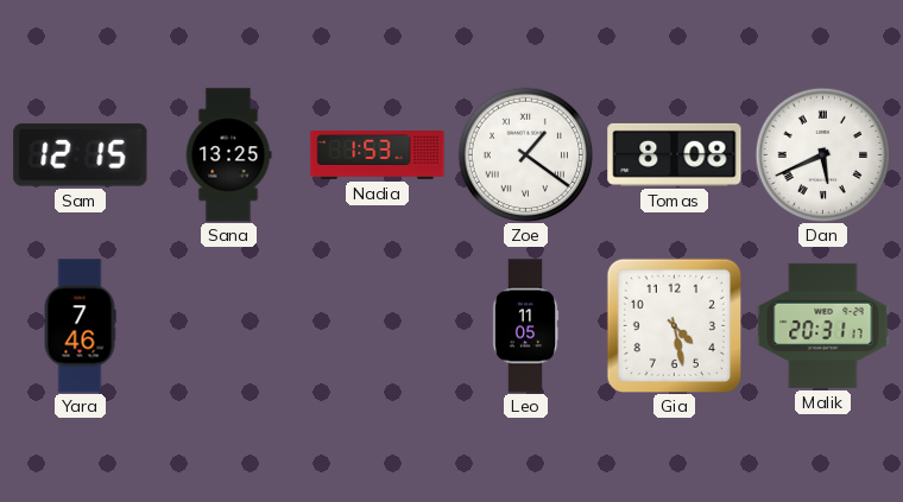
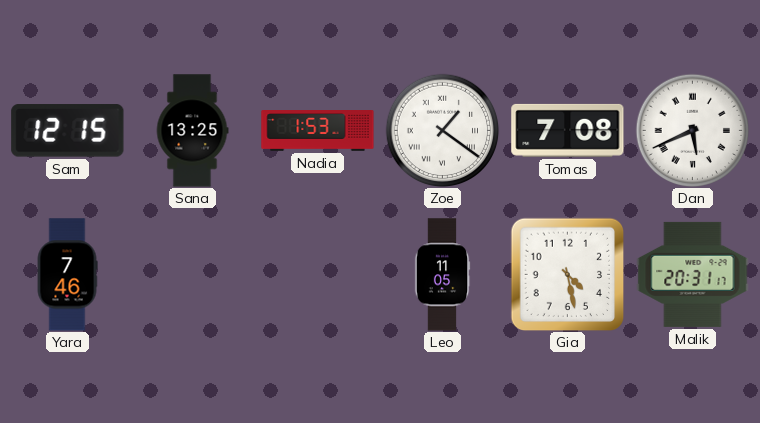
Tomas: 8:08 -> 7:08 (568, 130)
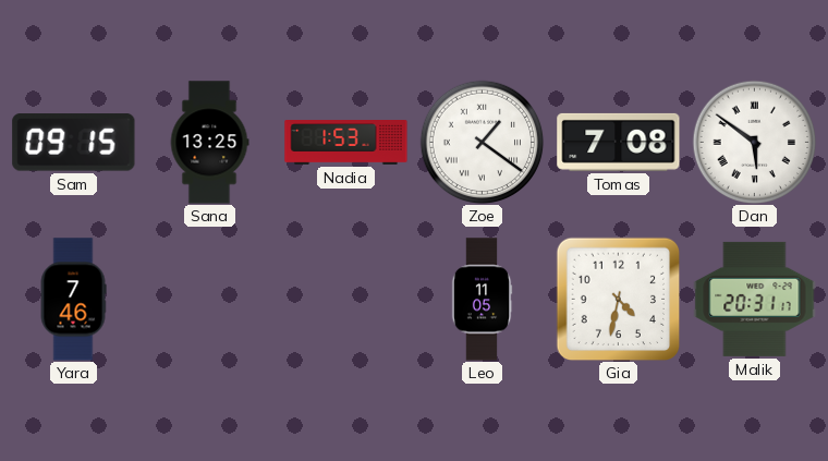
Sam: 12:15 -> 09:15 (74, 143)
Dan: 5:41 -> 5:51 (754, 142)
Gia: 4:28 -> 4:32 (618, 299)
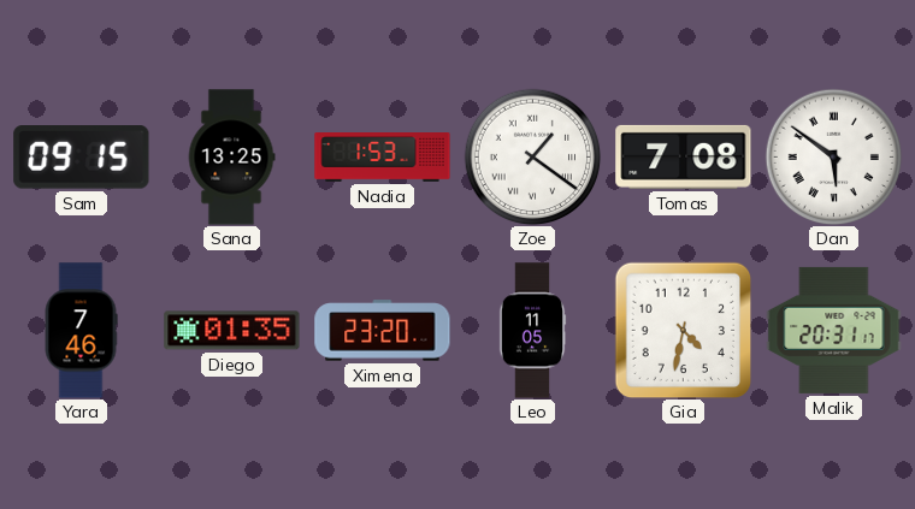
Diego: none -> 01:35 (232, 331)
Ximena: none -> 23:20 (383, 331)
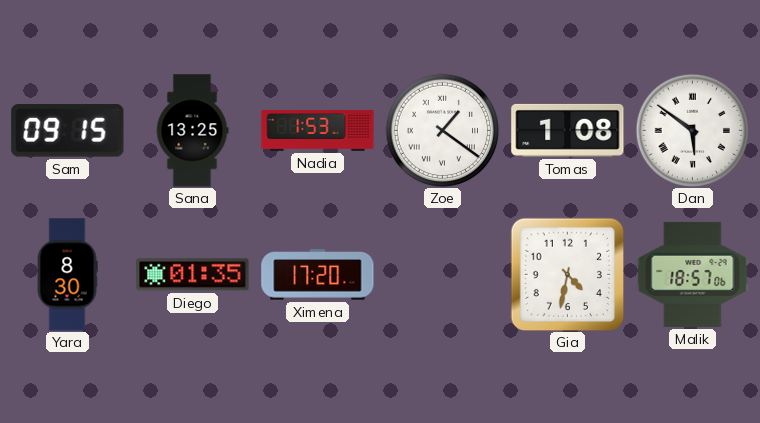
Tomas: 7:08 -> 1:08 (568, 130)
Yara: 7:46 -> 8:30 (67, 275)
Ximena: 23:20 -> 17:20 (318, 275)
Leo: 11:05 -> none (532, 331)
Malik: 20:31 -> 18:57 (693, 274)
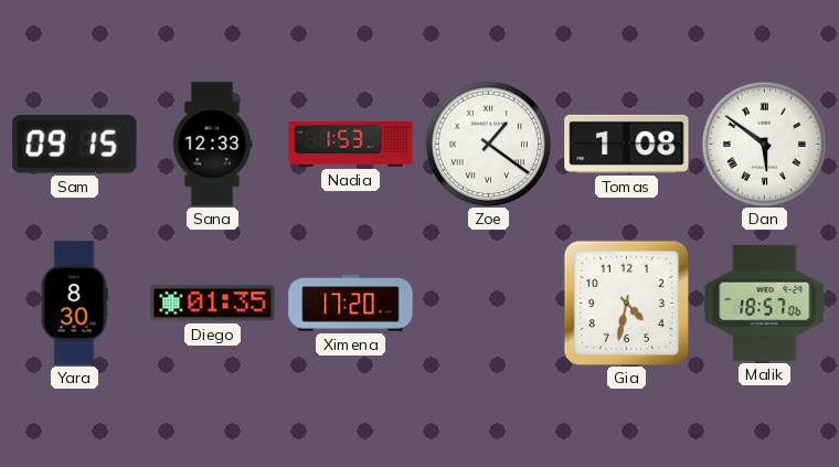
Sana: 13:25 -> 12:33 (212, 145)
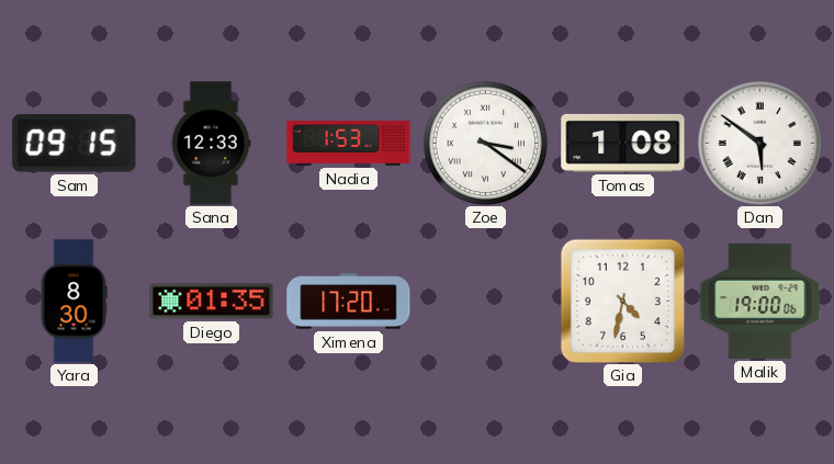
Zoe: 1:21 -> 3:21 (485, 143)
Malik: 18:57 -> 19:00 (760, 301)
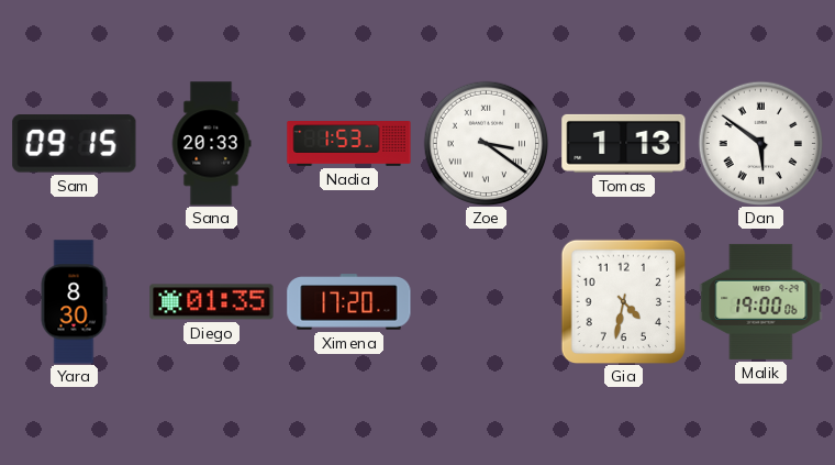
Sana: 12:33 -> 20:33 (211, 144)
Tomas: 1:08 -> 1:13 (624, 143)
